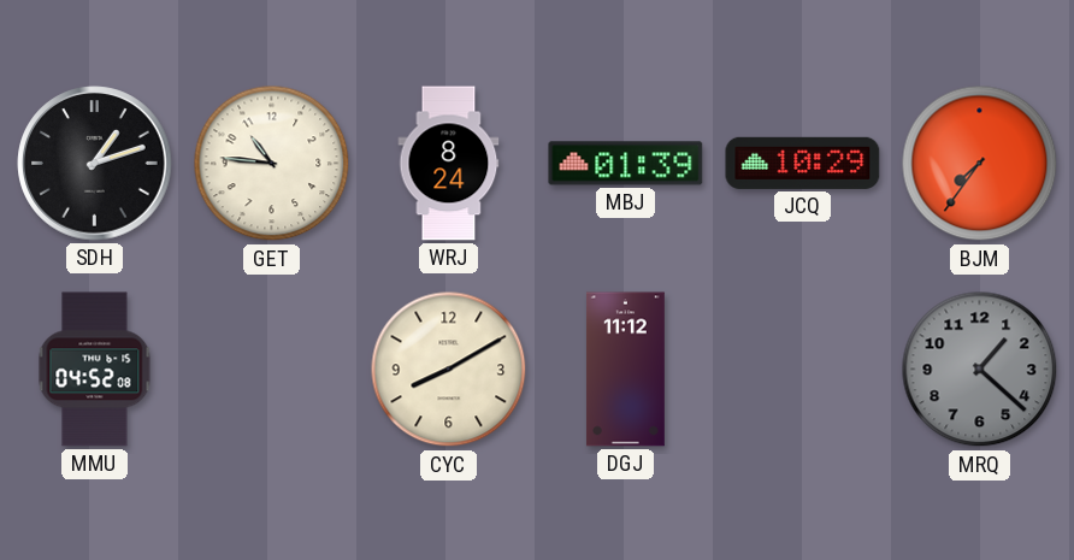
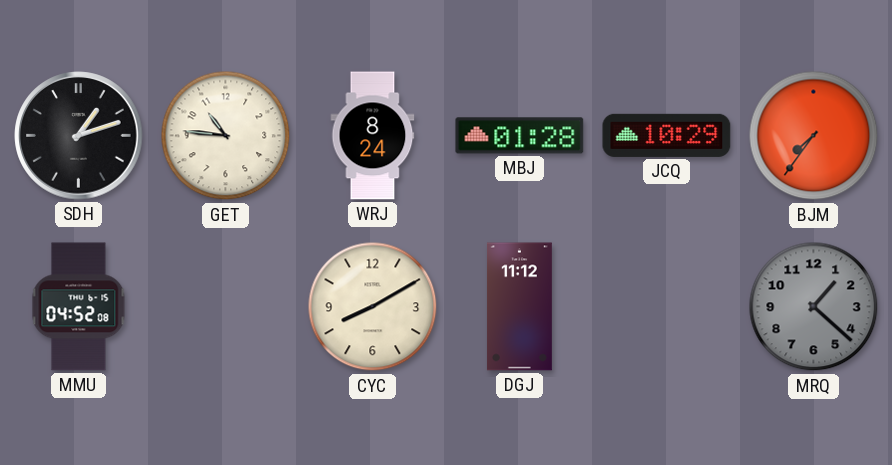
MBJ: 01:39 -> 01:28 (520, 136)
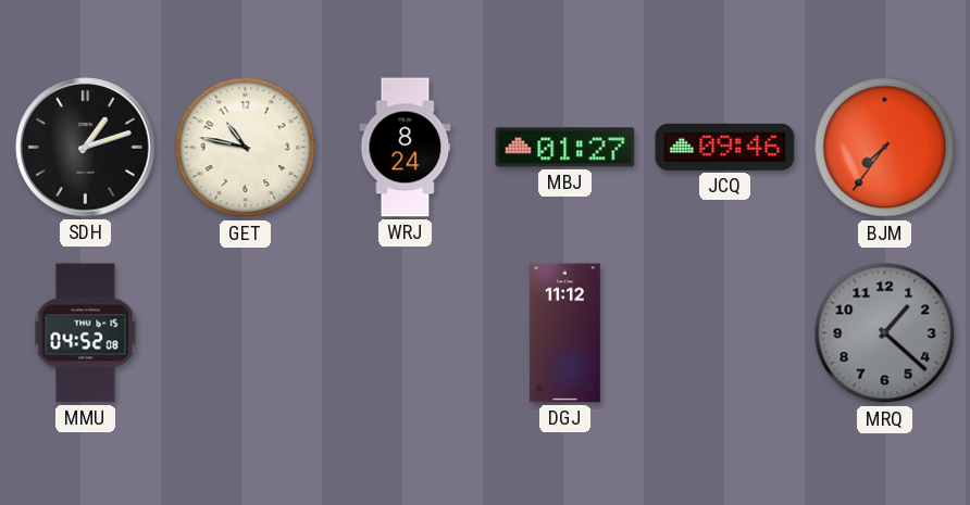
GET: 10:46 -> 10:47 (246, 148)
MBJ: 01:28 -> 01:27 (565, 148)
JCQ: 10:29 -> 09:46 (725, 147)
CYC: 8:10 -> none (373, 307)
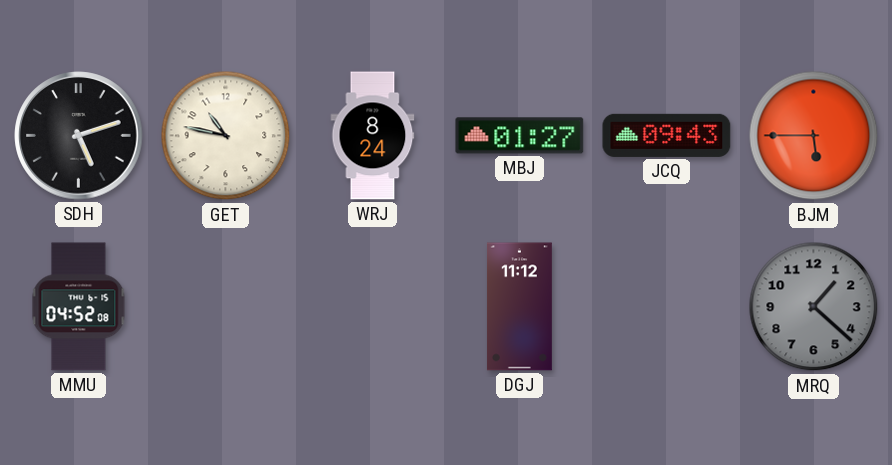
SDH: 1:12 -> 5:12 (79, 136)
JCQ: 09:46 -> 09:43 (667, 135)
BJM: 7:36 -> 5:45 (814, 136)
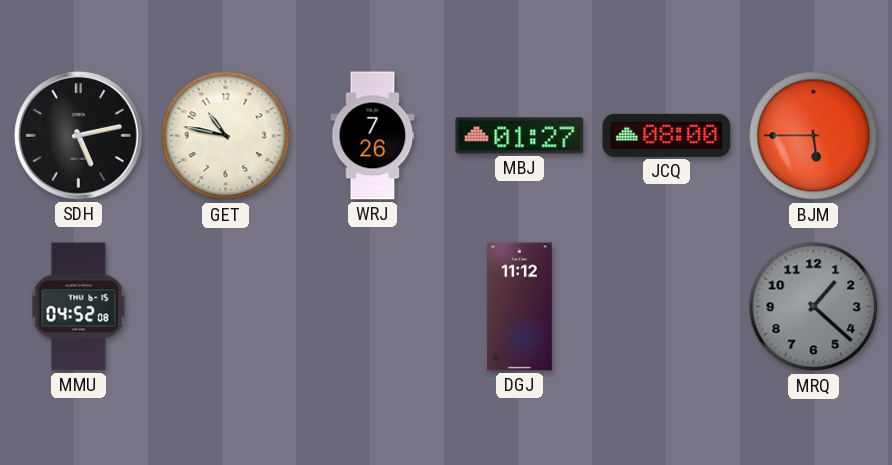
SDH: 5:12 -> 5:13 (79, 136)
WRJ: 8:24 -> 7:26 (373, 136)
JCQ: 09:43 -> 08:00 (667, 135)
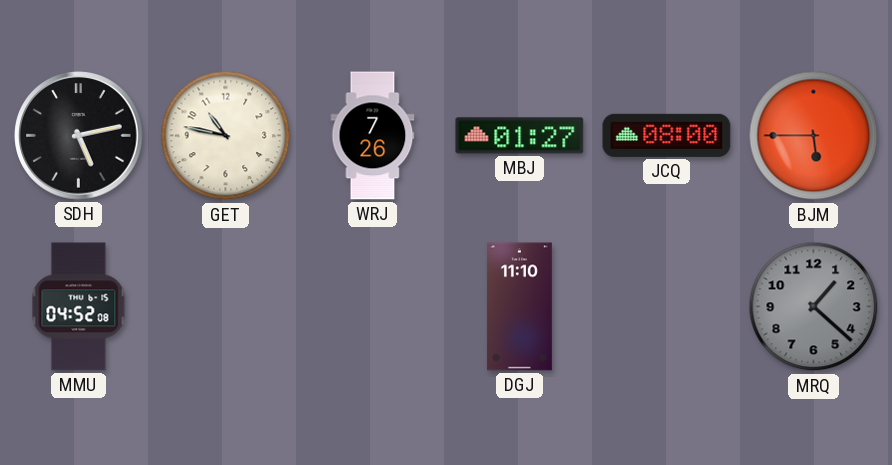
DGJ: 11:12 -> 11:10 (519, 307)
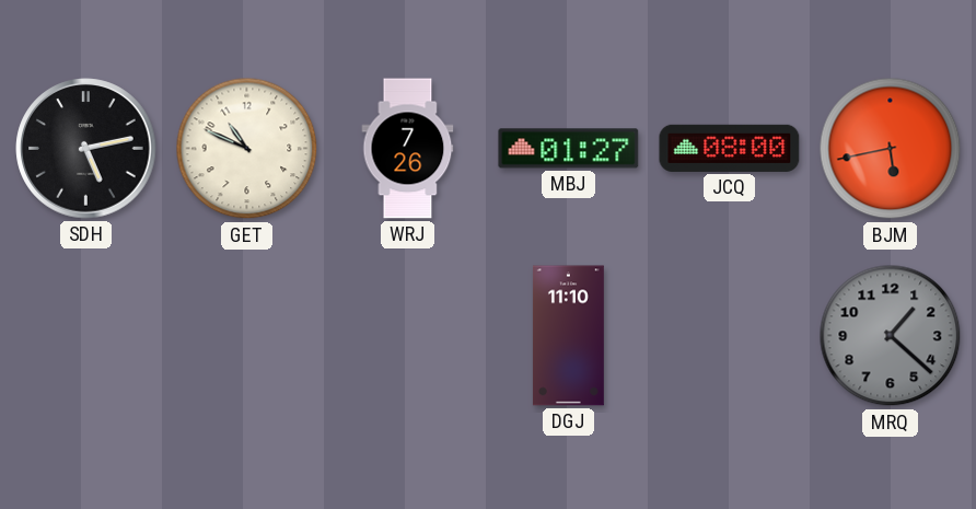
GET: 10:47 -> 10:49 (247, 149)
BJM: 5:45 -> 5:43 (891, 149)
MMU: 04:52 -> none (79, 307)
